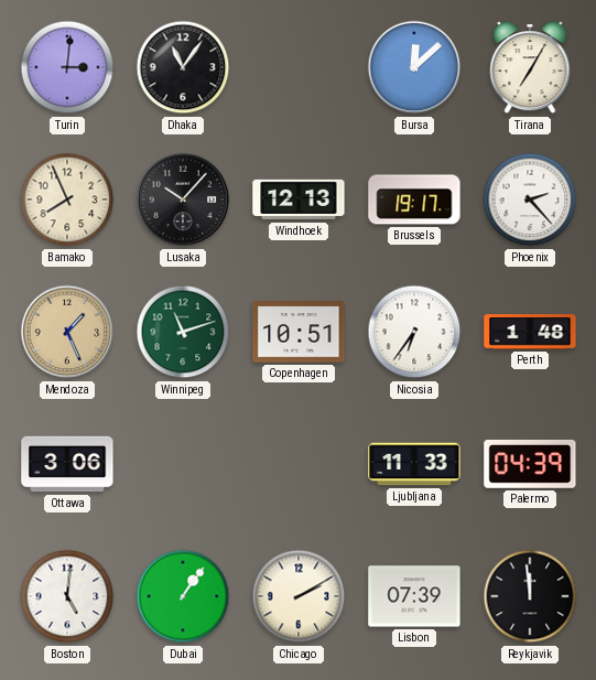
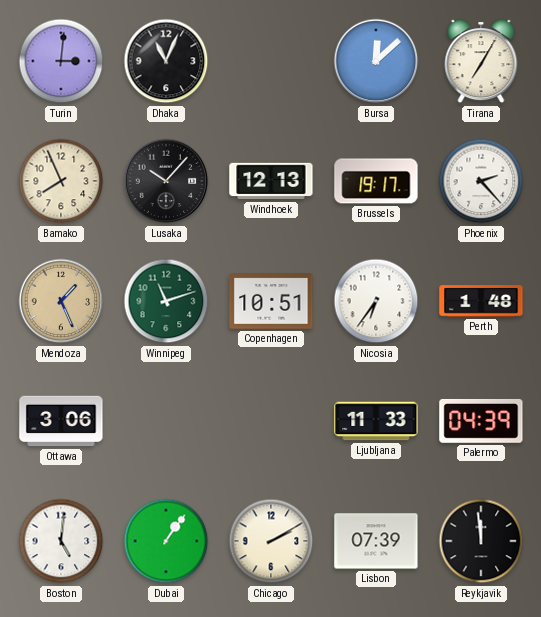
Dhaka: 11:06 -> 11:04 (166, 61)
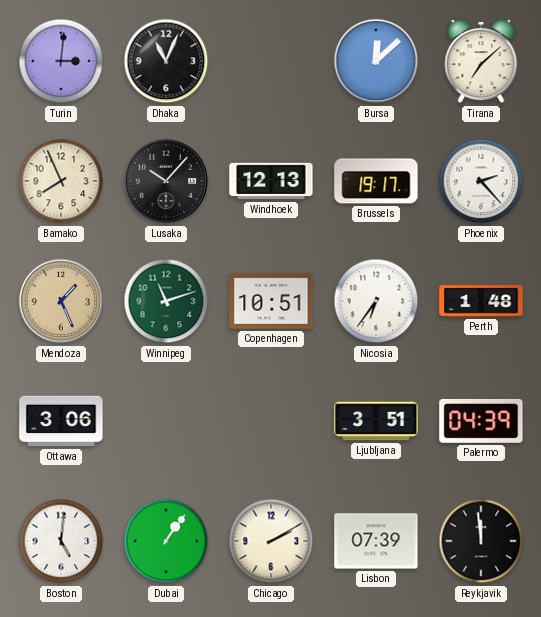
Tirana: 7:05 -> 7:08 (481, 62)
Ljubljana: 11:33 -> 3:51 (376, 421)
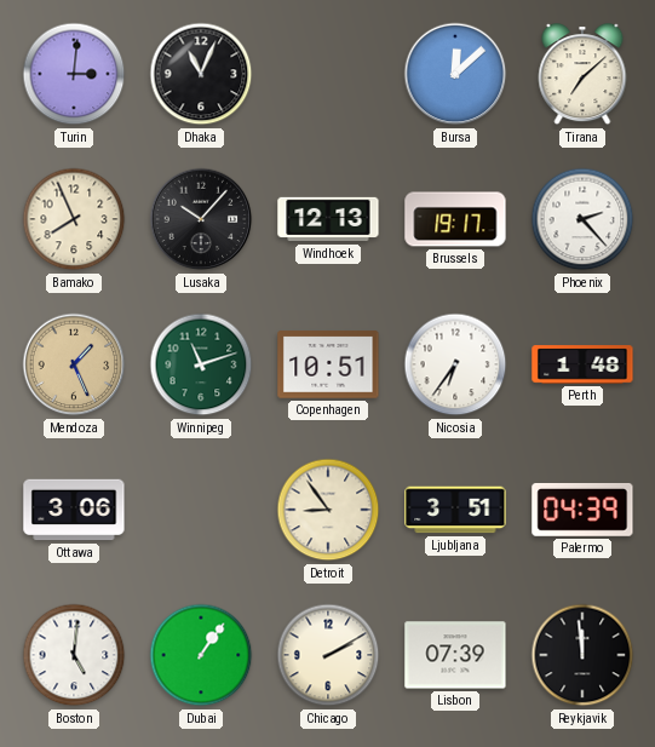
Detroit: none -> 8:54 (328, 510)
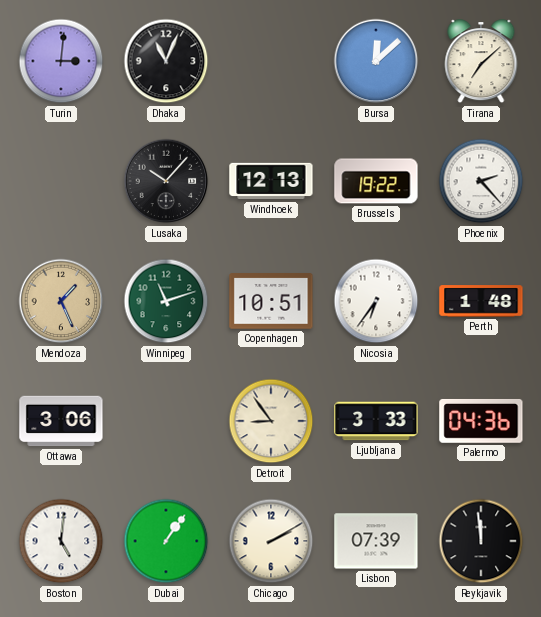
Bamako: 7:56 -> none (74, 219)
Brussels: 19:17 -> 19:22 (376, 181)
Ljubljana: 3:51 -> 3:33 (376, 421)
Palermo: 04:39 -> 04:36 (481, 421)
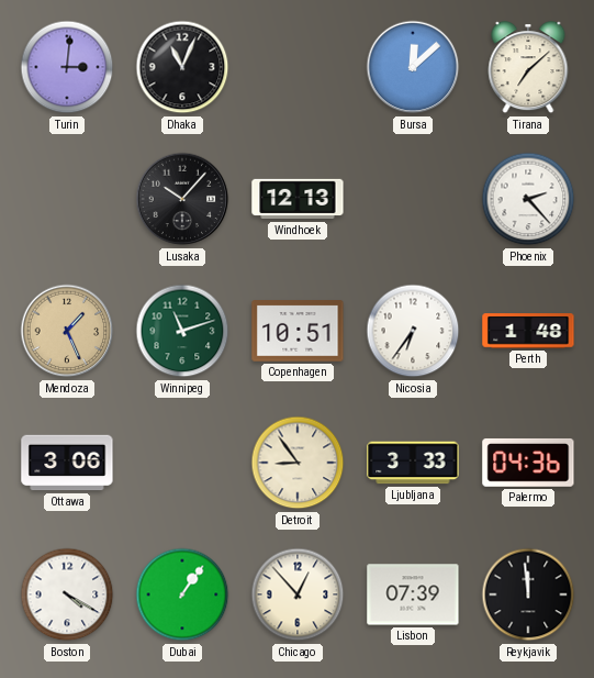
Brussels: 19:22 -> none (376, 181)
Boston: 5:01 -> 4:20 (67, 594)
Chicago: 2:10 -> 12:53 (298, 594)
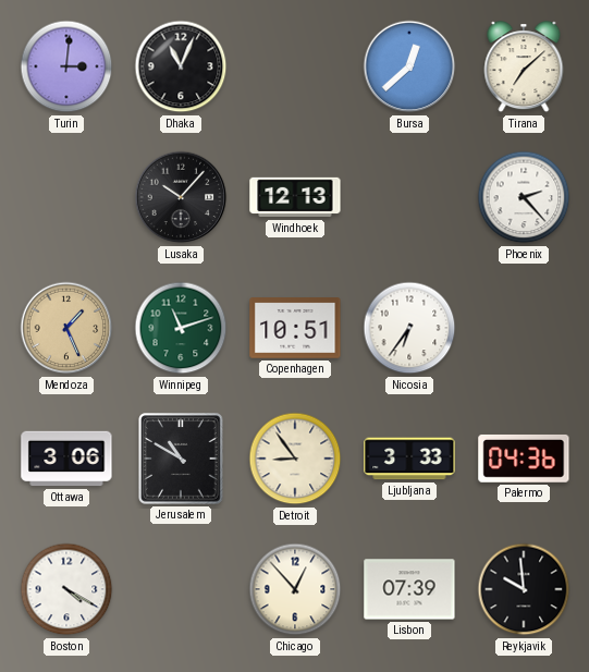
Bursa: 12:08 -> 12:38 (409, 66)
Perth: 1:48 -> none (528, 331)
Jerusalem: none -> 10:50 (181, 459)
Dubai: 1:06 -> none (182, 594)
Reykjavik: 11:59 -> 9:59 (524, 589)
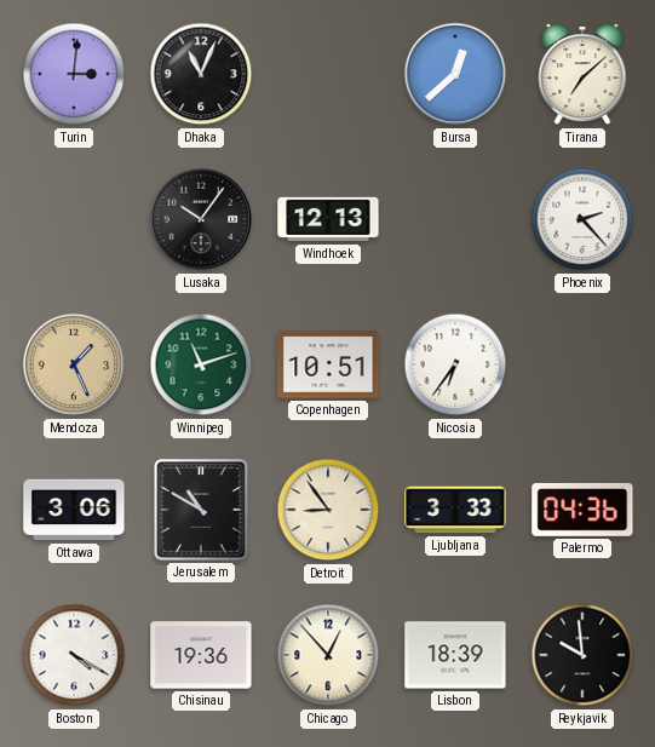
Lusaka: 10:07 -> 10:06 (201, 219)
Chisinau: none -> 19:36 (201, 655)
Lisbon: 07:39 -> 18:39 (455, 655)
